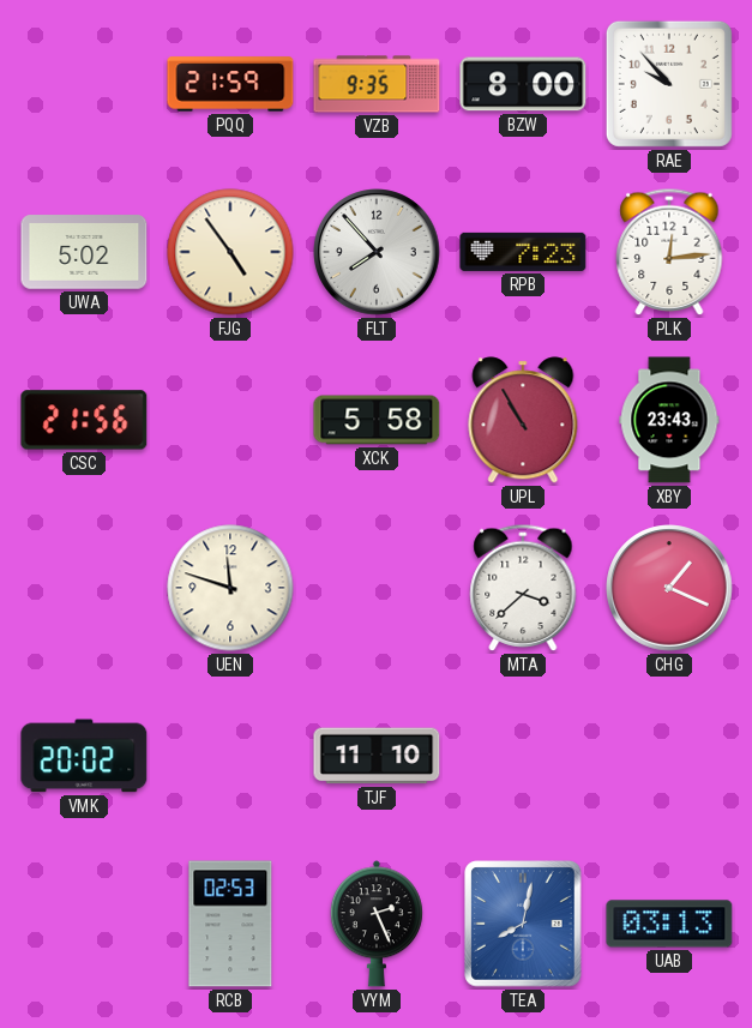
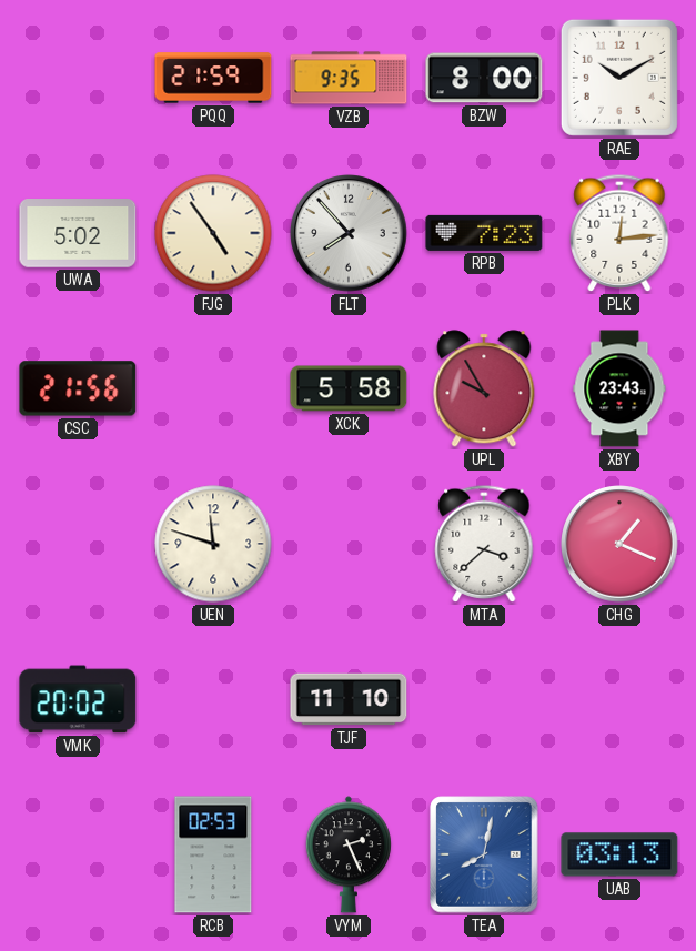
RAE: 9:53 -> 10:10 (619, 78)
UPL: 10:55 -> 9:55 (484, 388)
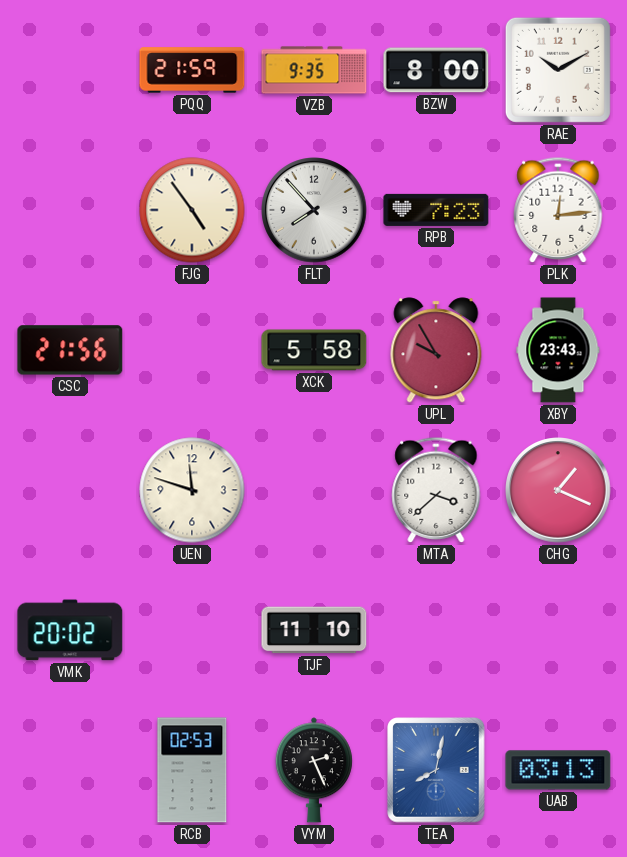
UWA: 5:02 -> none (78, 233)
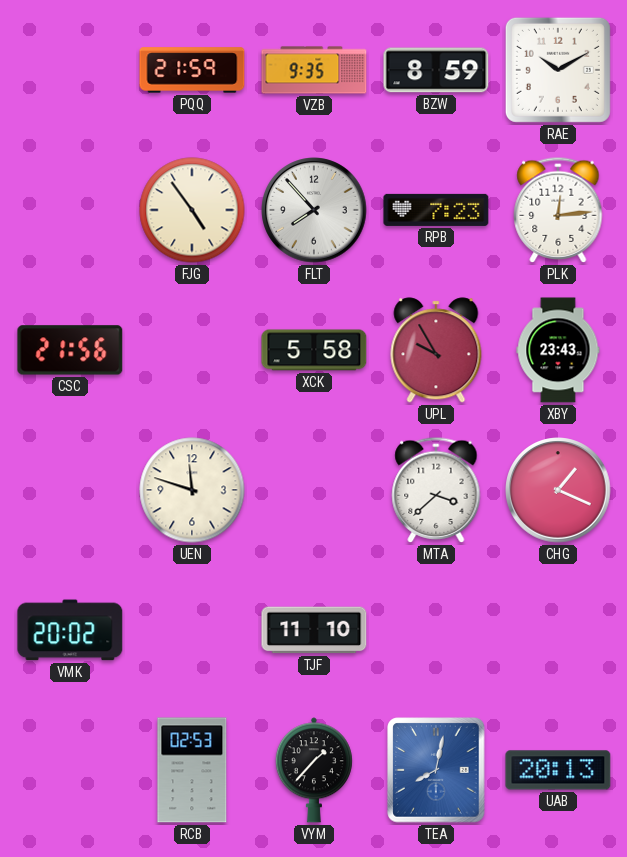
BZW: 8:00 -> 8:59 (436, 70)
VYM: 2:26 -> 1:37 (314, 770)
UAB: 03:13 -> 20:13 (558, 770)
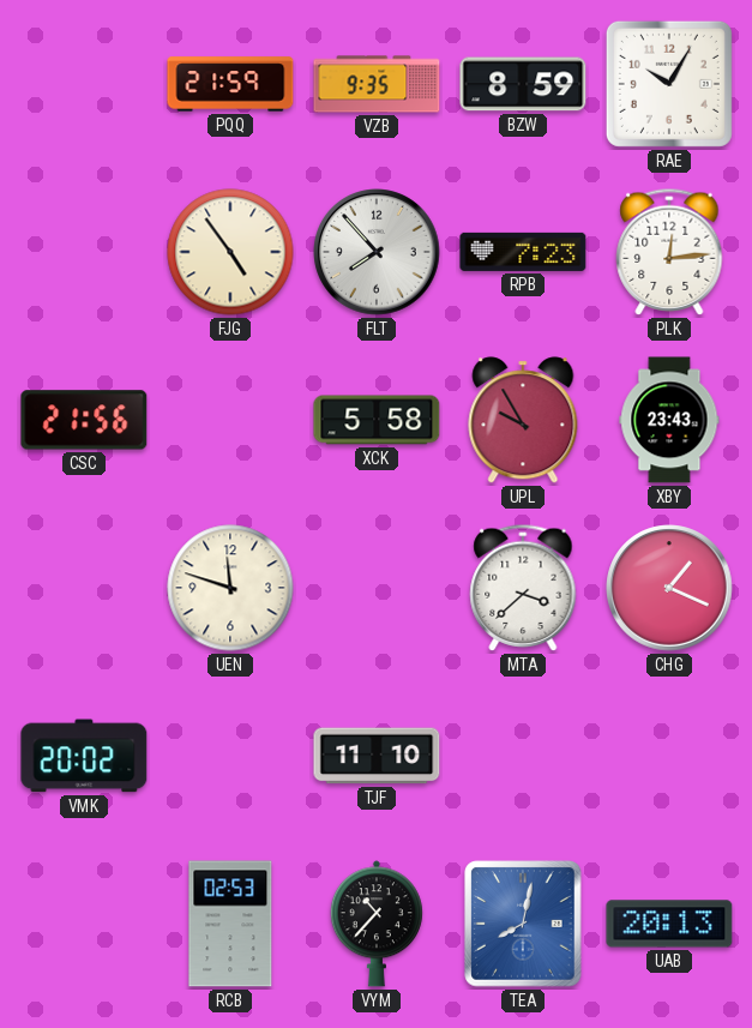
RAE: 10:10 -> 10:05 (669, 84)
VYM: 1:37 -> 10:37 (377, 924)
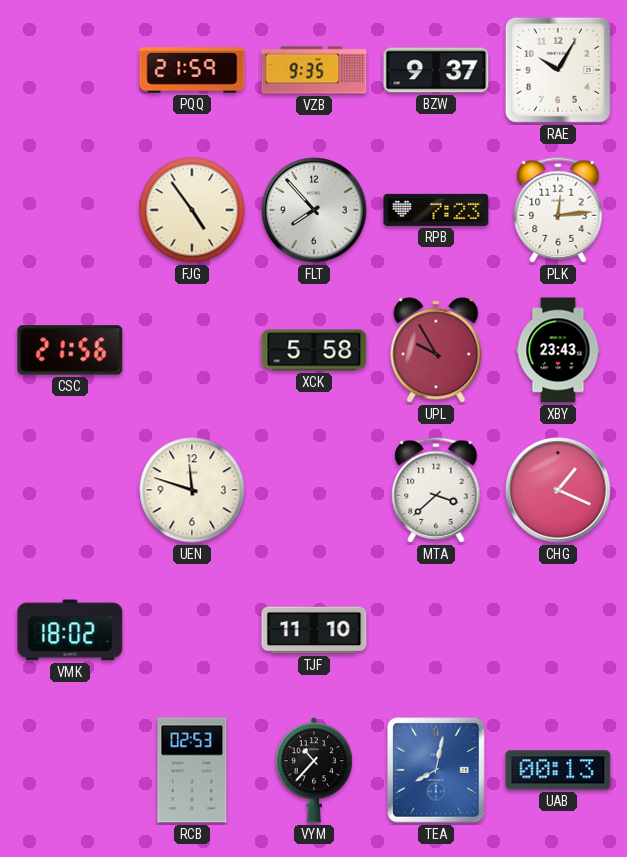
BZW: 8:59 -> 9:37 (436, 70)
VMK: 20:02 -> 18:02 (70, 630)
UAB: 20:13 -> 00:13 (558, 770)
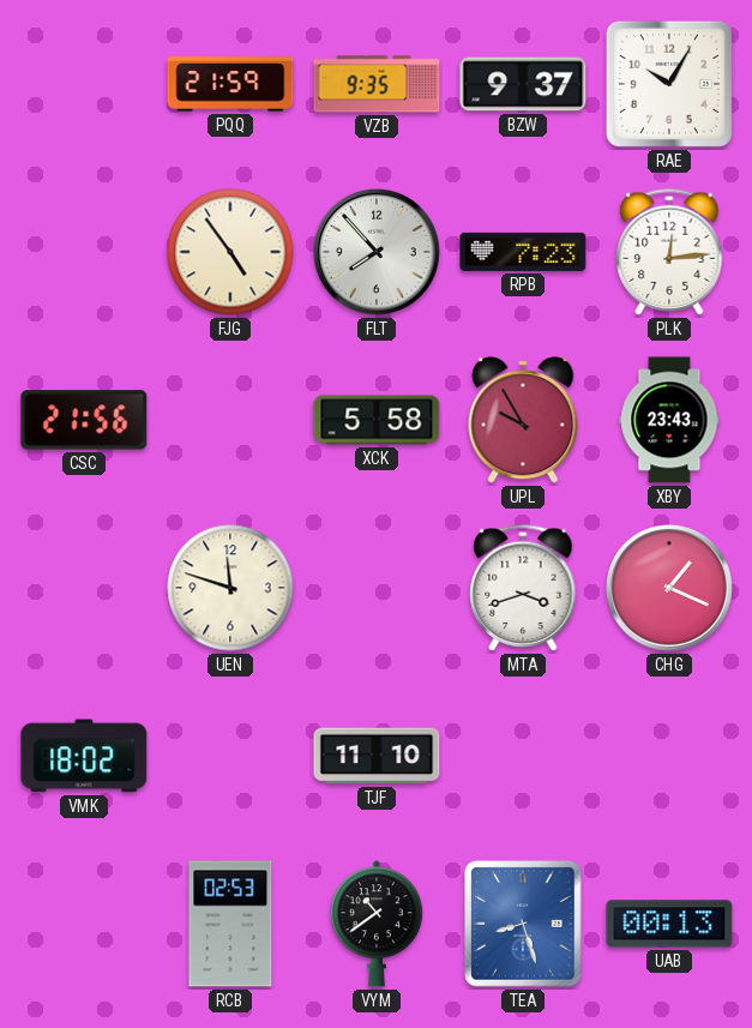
MTA: 3:38 -> 3:42 (523, 588)
VYM: 10:37 -> 10:39 (377, 924)
TEA: 8:02 -> 8:27 (523, 924)
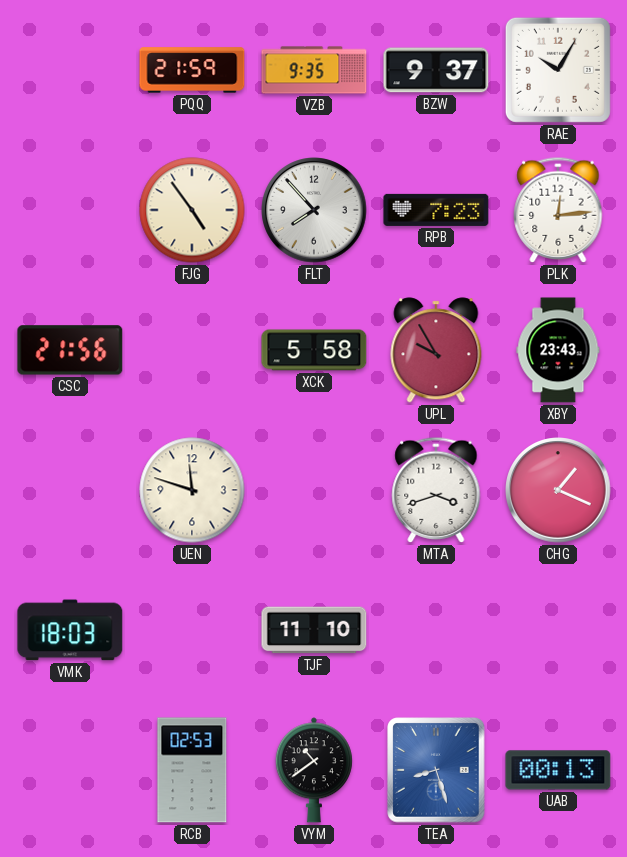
VMK: 18:02 -> 18:03 (70, 630)
